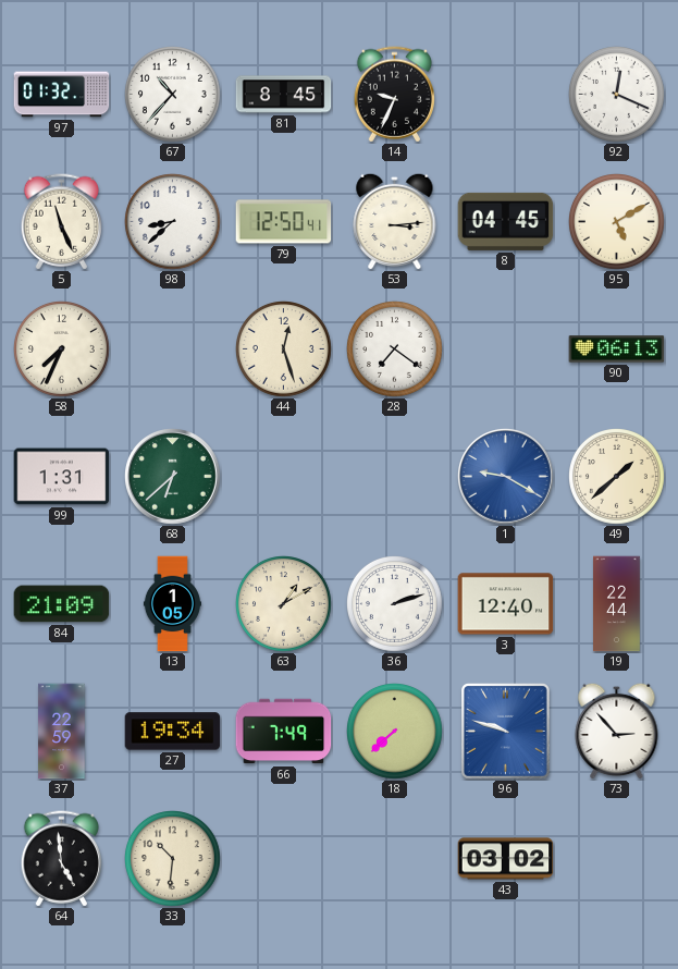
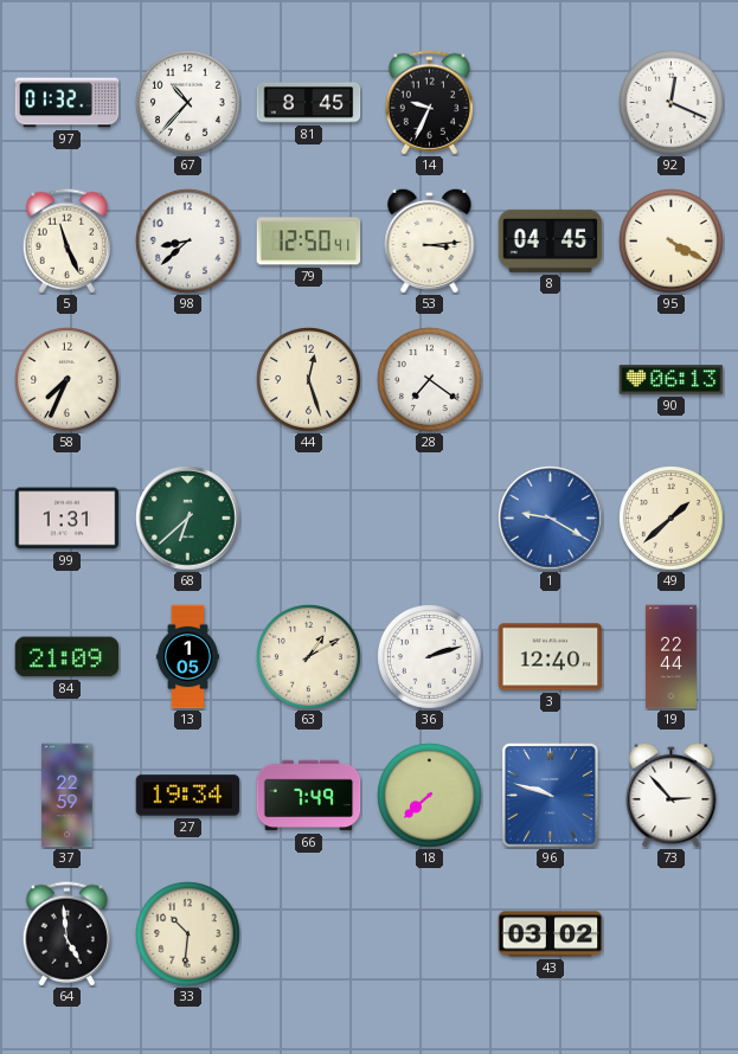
95: 5:10 -> 4:20 (672, 242)
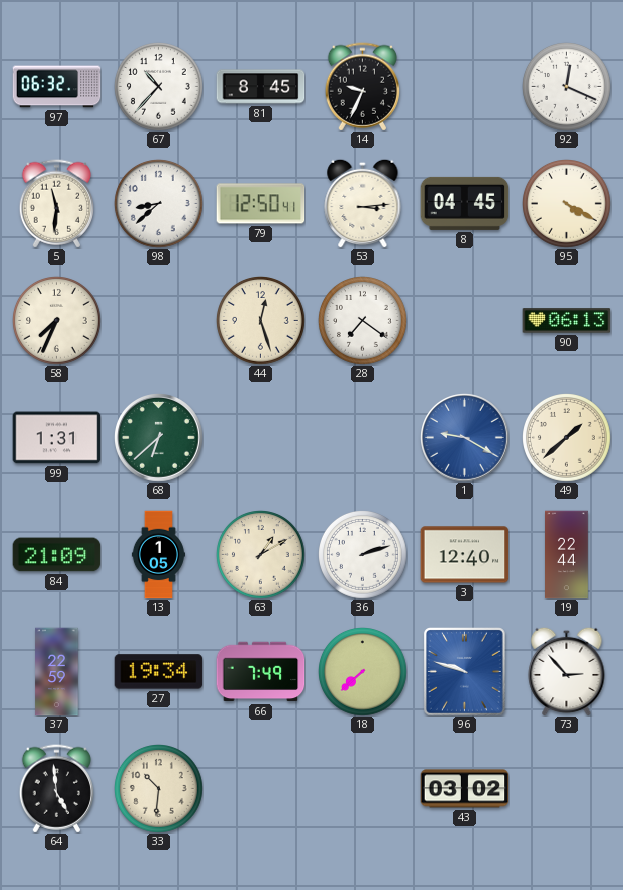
97: 01:32 -> 06:32 (57, 87)
5: 11:26 -> 11:31 (56, 204)
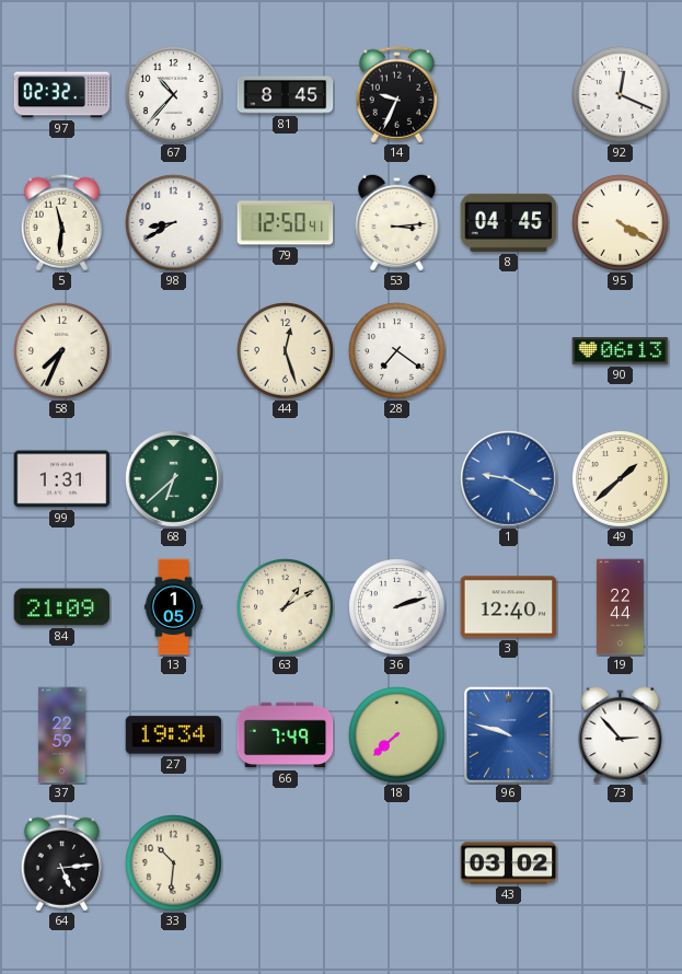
97: 06:32 -> 02:32 (62, 95)
98: 8:38 -> 8:40 (174, 223)
64: 4:59 -> 5:14 (61, 863)
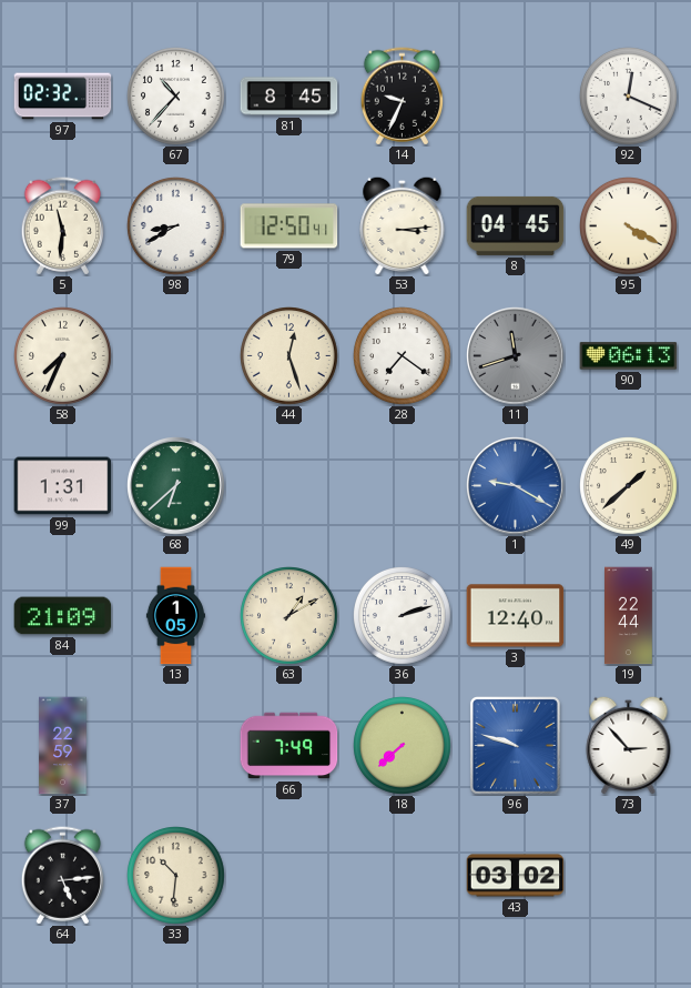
11: none -> 11:42 (516, 356)
27: 19:34 -> none (174, 735)
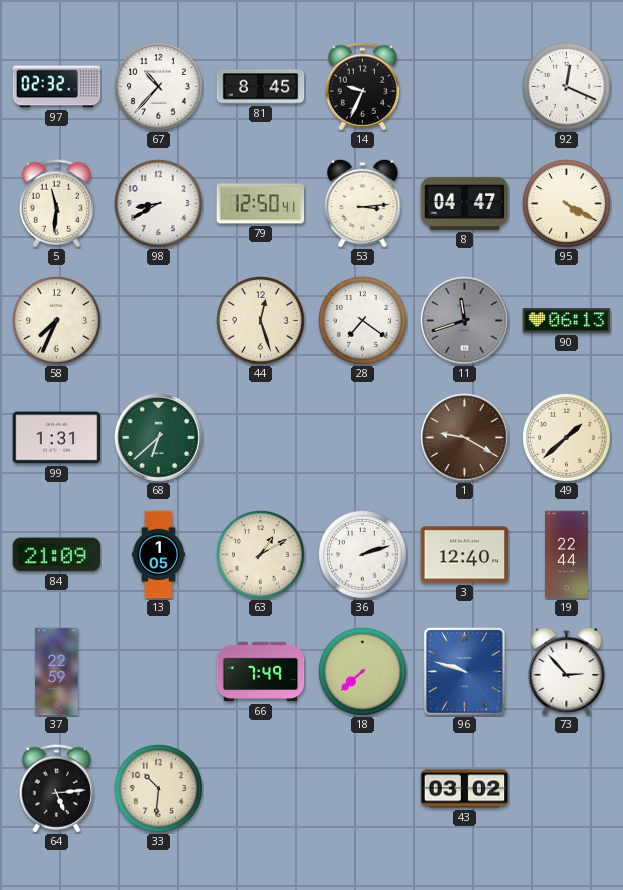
8: 04:45 -> 04:47 (465, 203)
1 dial: blue -> brown (465, 438)
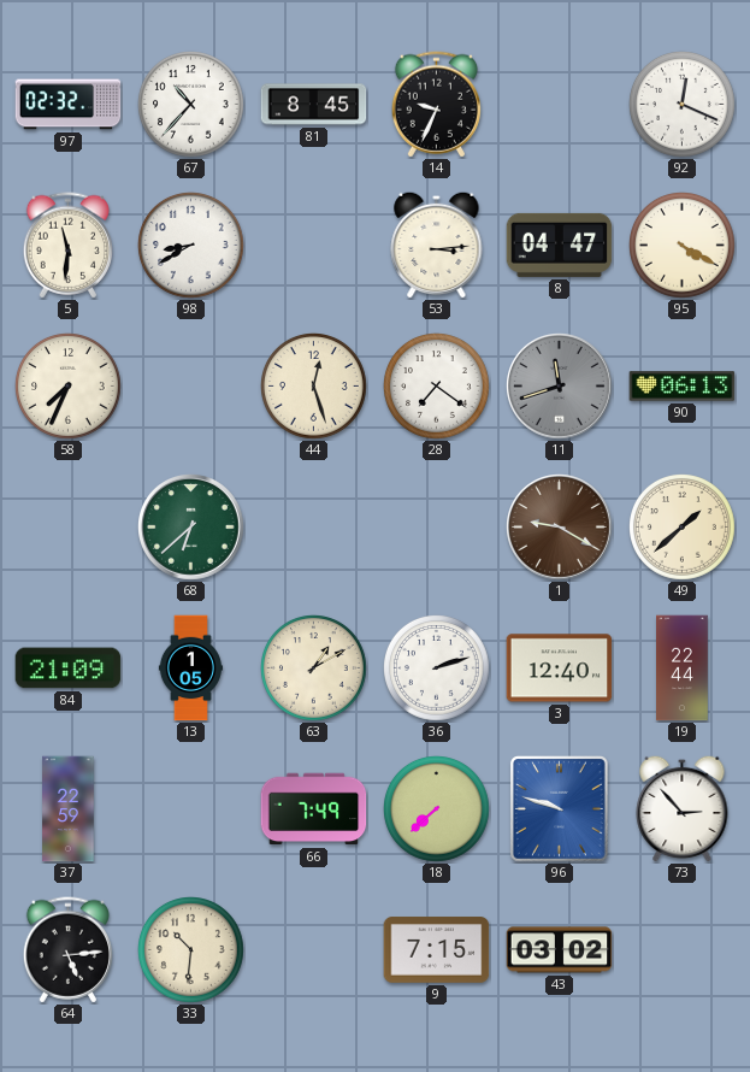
79: 12:50 -> none (261, 204)
99: 1:31 -> none (57, 438)
9: none -> 7:15 (437, 950)
